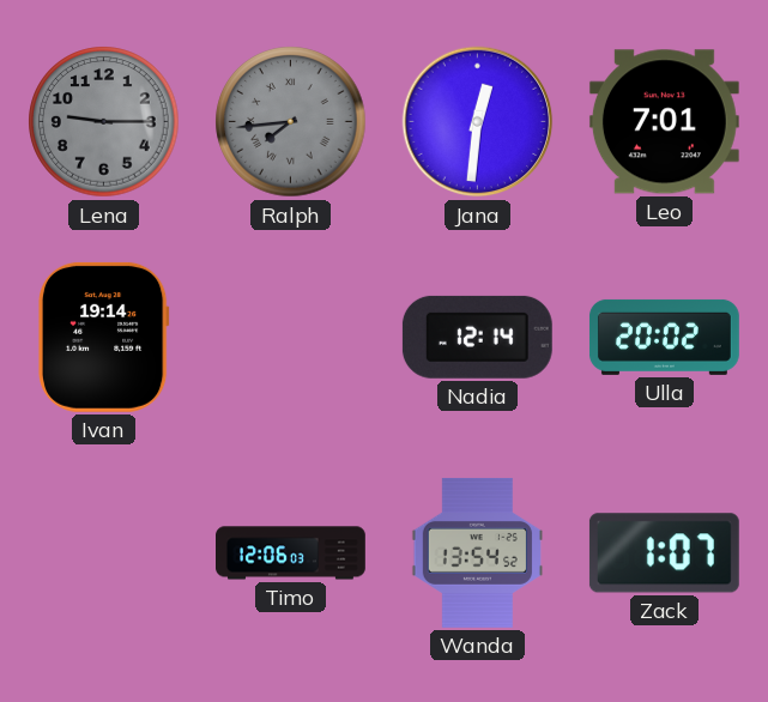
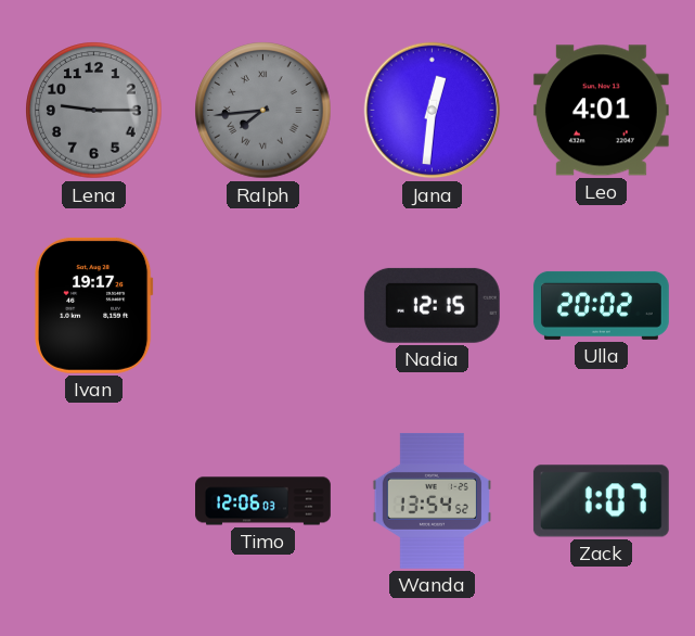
Leo: 7:01 -> 4:01 (601, 111)
Ivan: 19:14 -> 19:17 (94, 305)
Nadia: 12:14 -> 12:15 (432, 305)
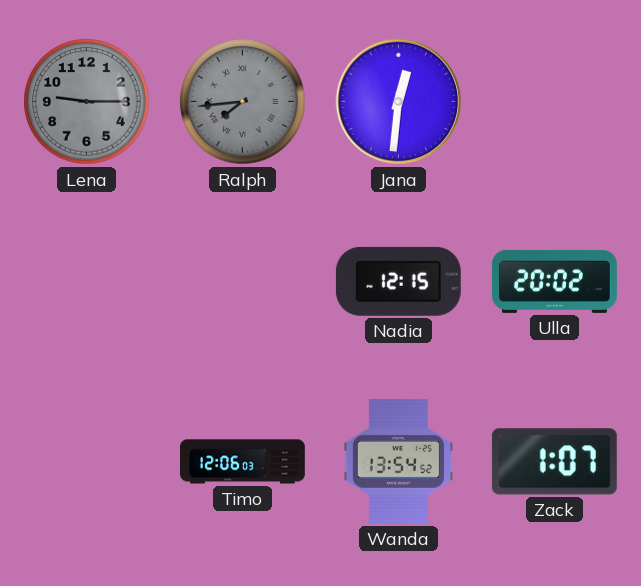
Leo: 4:01 -> none (601, 111)
Ivan: 19:17 -> none (94, 305)
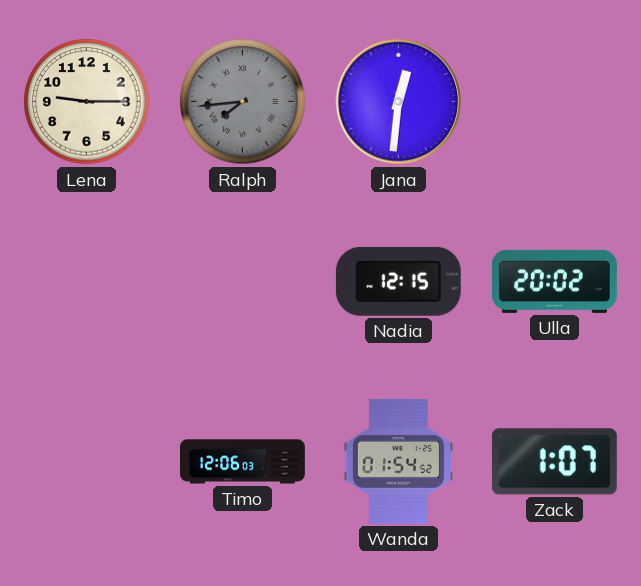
Lena dial: grey -> cream (87, 102)
Wanda: 13:54 -> 01:54 (398, 461)
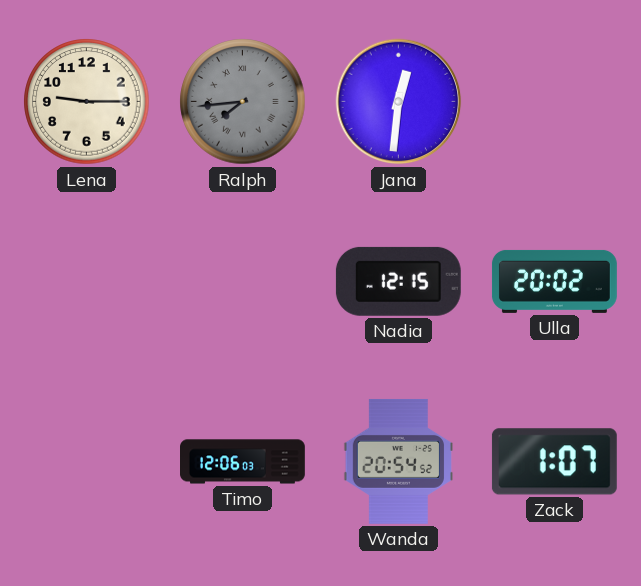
Wanda: 01:54 -> 20:54 (398, 461)
